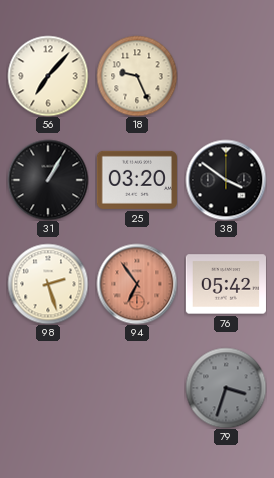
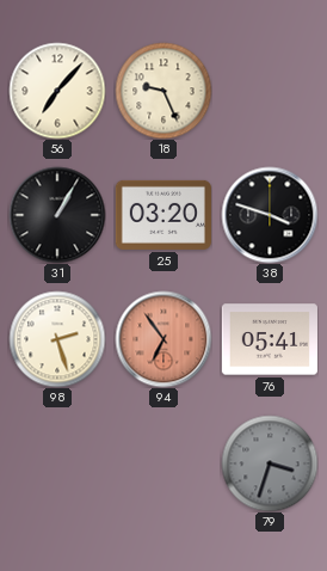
38: 3:51 -> 3:48 (270, 215)
76: 05:42 -> 05:41 (270, 339)
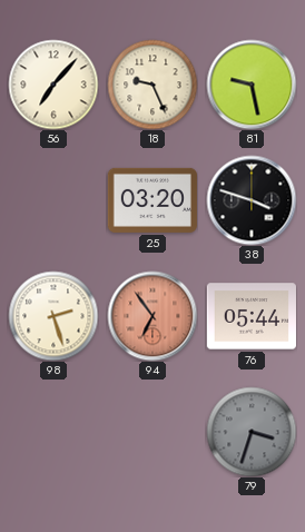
81: none -> 9:28 (252, 85)
31: 1:05 -> none (57, 215)
76: 05:41 -> 05:44 (252, 316)
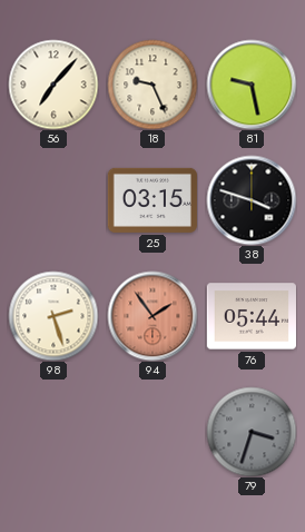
25: 03:20 -> 03:15 (152, 200)
94: 6:54 -> 1:54 (152, 316)
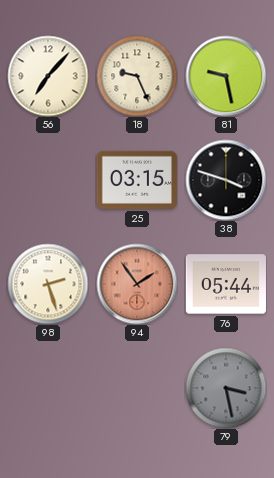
79: 3:33 -> 3:28 (226, 388)
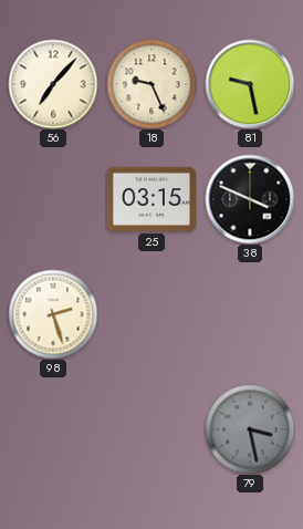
38: 3:48 -> 3:49 (250, 199)
94: 1:54 -> none (137, 284)
76: 05:44 -> none (226, 284)
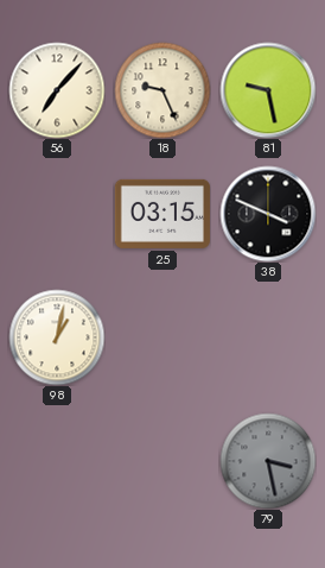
98: 2:27 -> 1:02 (57, 337)
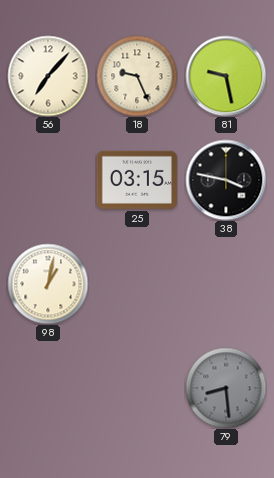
38: 3:49 -> 3:47 (226, 180)
79: 3:28 -> 8:29 (226, 388)
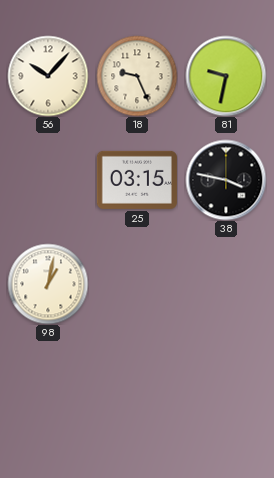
56: 7:07 -> 10:07 (48, 76)
81: 9:28 -> 9:32 (226, 76)
79: 8:29 -> none (226, 388)
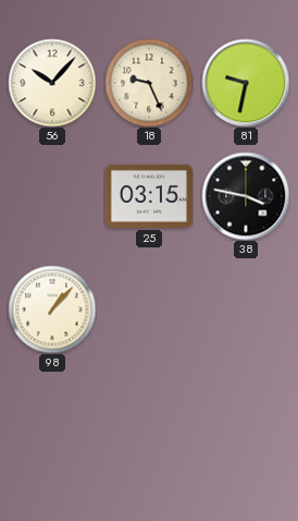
98: 1:02 -> 1:07 (52, 310)
